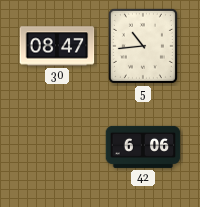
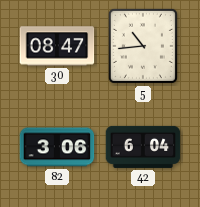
82: none -> 3:06 (57, 147)
42: 6:06 -> 6:04 (143, 147)
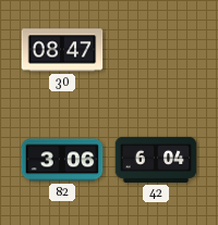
5: 10:44 -> none (143, 46)
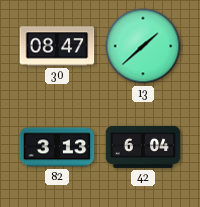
13: none -> 1:38 (143, 46)
82: 3:06 -> 3:13 (57, 147)
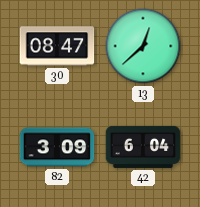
13: 1:38 -> 12:38 (143, 46)
82: 3:13 -> 3:09 (57, 147)
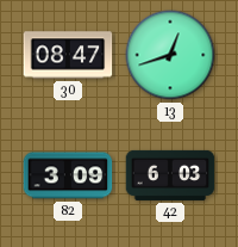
13: 12:38 -> 12:42 (170, 55)
42: 6:04 -> 6:03 (170, 175)
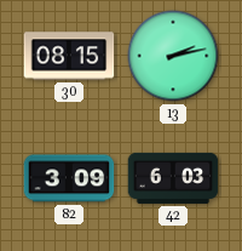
30: 08:47 -> 08:15 (69, 56)
13: 12:42 -> 2:13 (173, 56)
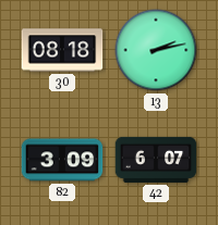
30: 08:15 -> 08:18 (62, 50)
42: 6:03 -> 6:07 (156, 160)
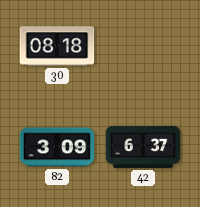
13: 2:13 -> none (156, 50)
42: 6:07 -> 6:37 (143, 147)
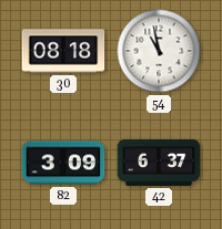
54: none -> 10:58 (159, 51)
